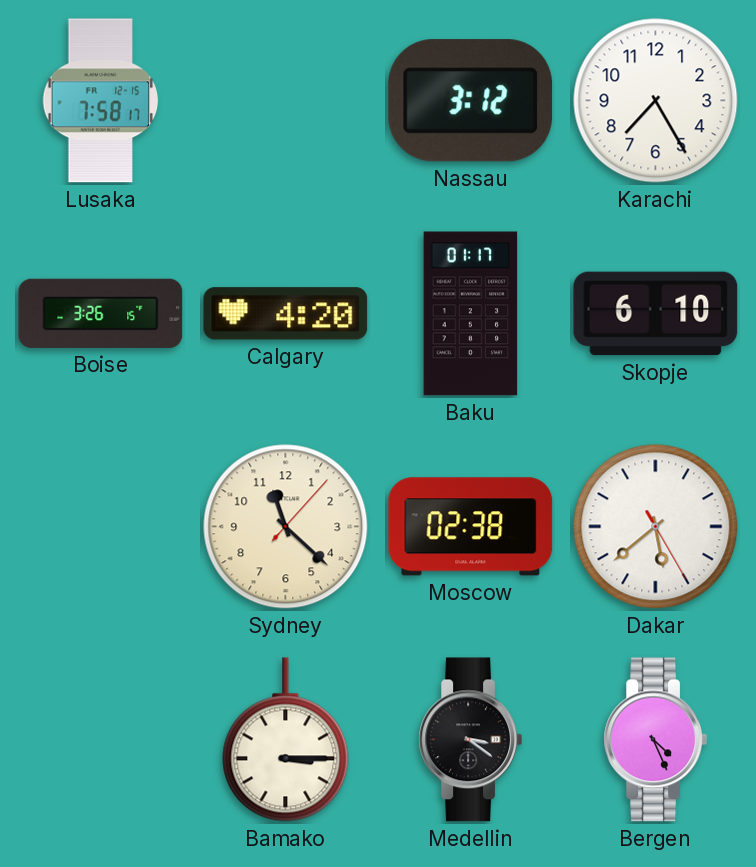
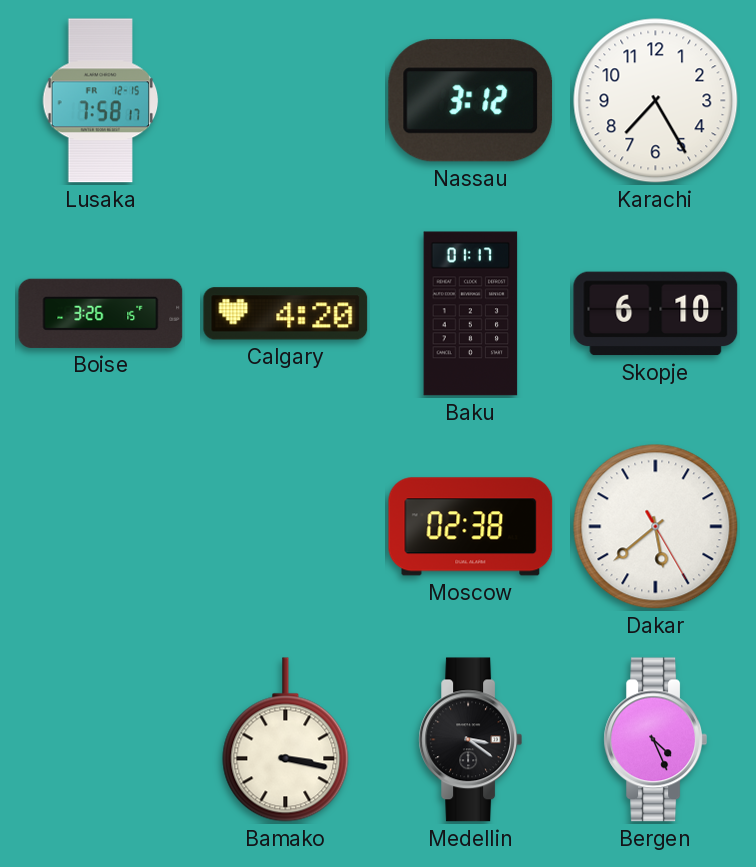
Sydney: 11:22 -> none (286, 527)
Bamako: 3:15 -> 3:17 (286, 740)
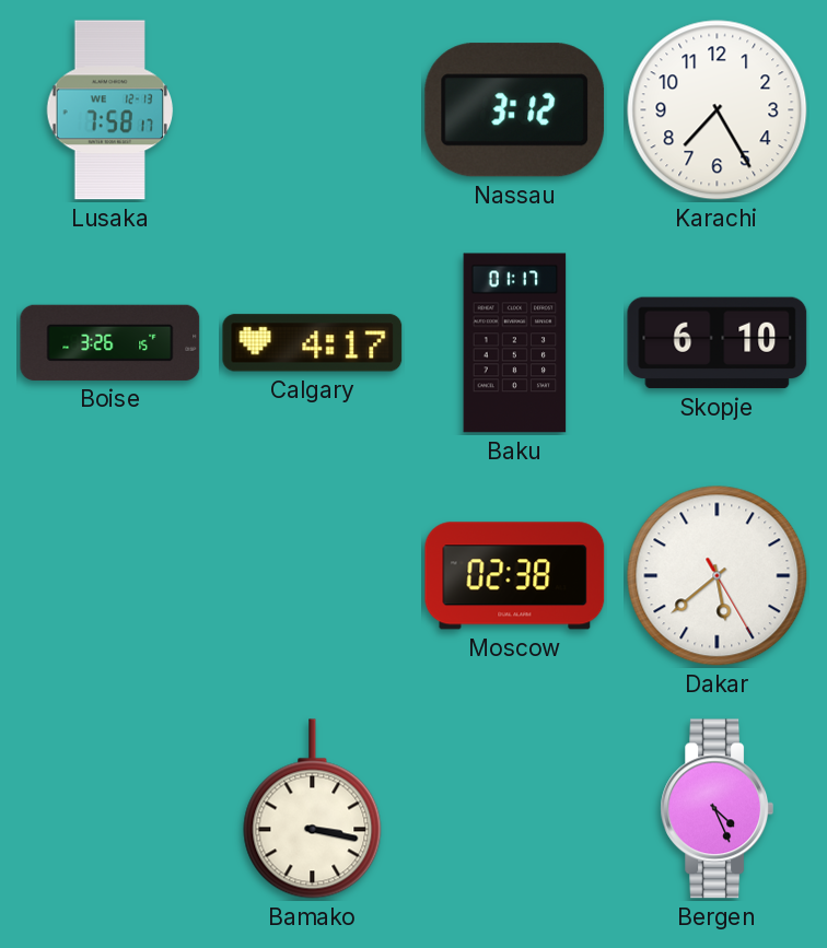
Lusaka date: FR 12-15 -> WE 12-13 (110, 110)
Calgary: 4:20 -> 4:17 (313, 343)
Medellin: 3:21 -> none (470, 740)
